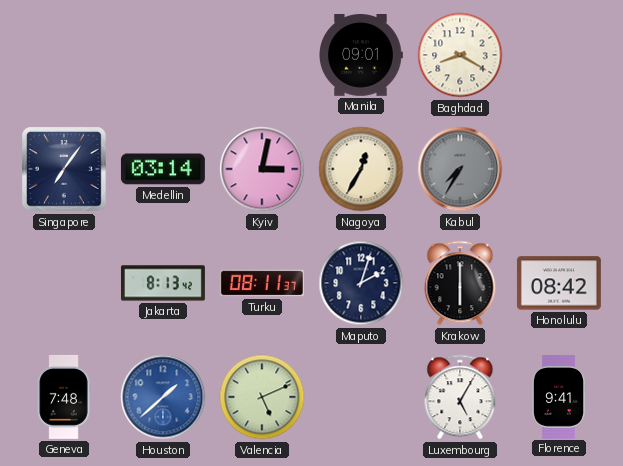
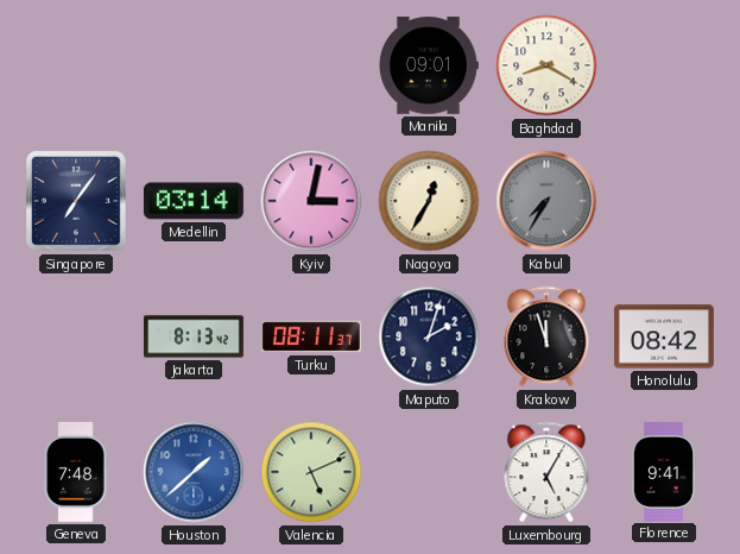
Krakow: 6:00 -> 11:57 (546, 336)
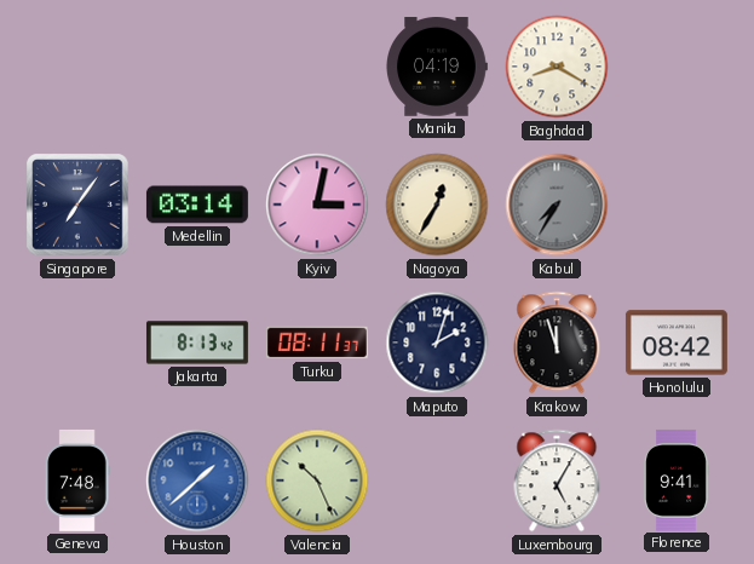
Manila: 09:01 -> 04:19 (437, 68)
Valencia: 5:11 -> 10:26 (317, 480)
